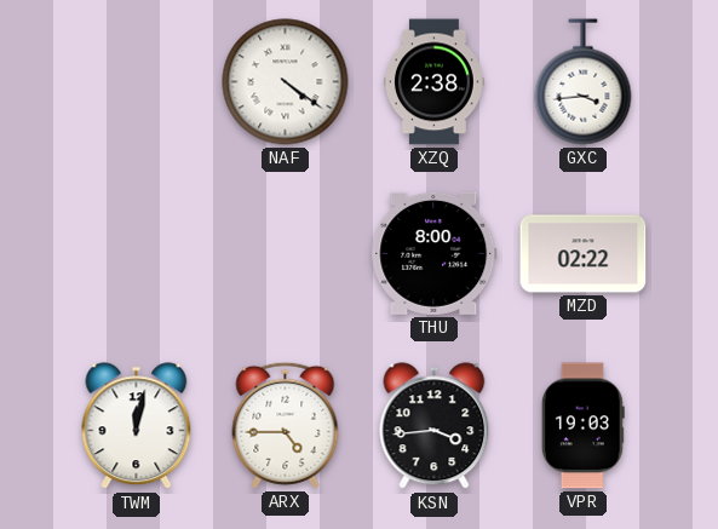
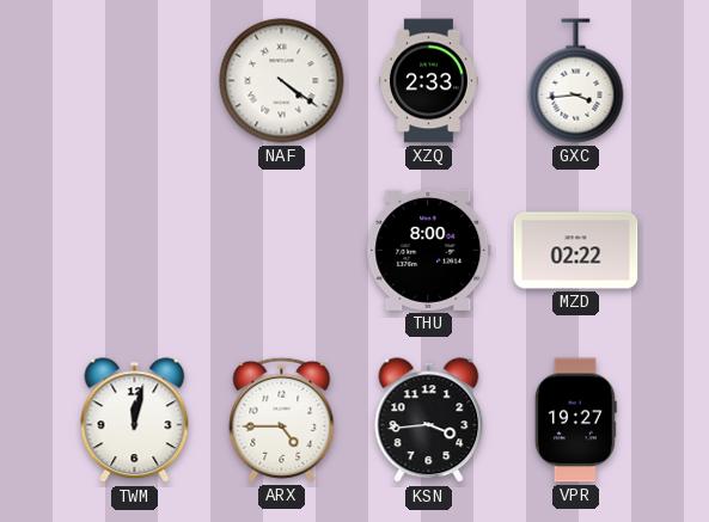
XZQ: 2:38 -> 2:33 (429, 81)
VPR: 19:03 -> 19:27 (575, 420)
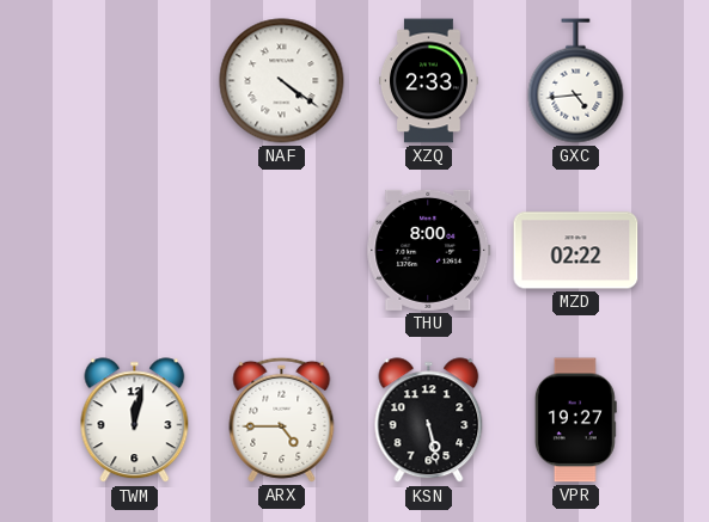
GXC: 3:44 -> 4:44 (576, 81)
KSN: 3:44 -> 5:28 (429, 420)
